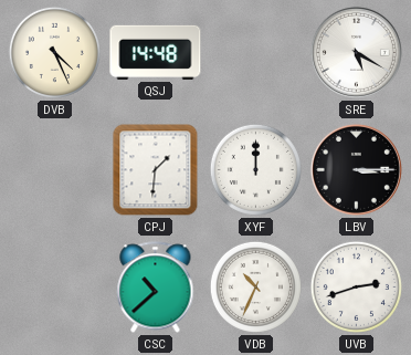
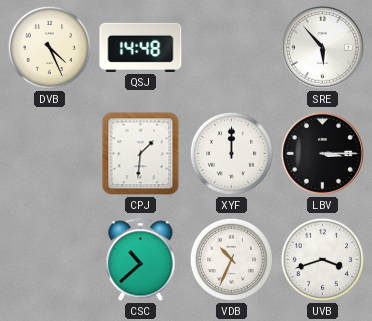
SRE: 5:20 -> 5:53 (322, 47)
UVB: 2:42 -> 3:42 (322, 259)
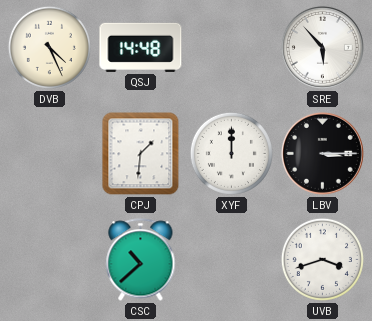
VDB: 10:34 -> none (231, 259)
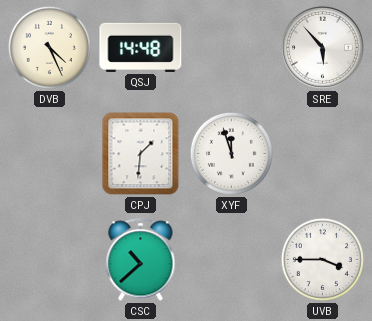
XYF: 12:00 -> 11:57 (231, 153)
LBV: 3:15 -> none (322, 153)
UVB: 3:42 -> 3:45 (322, 259)
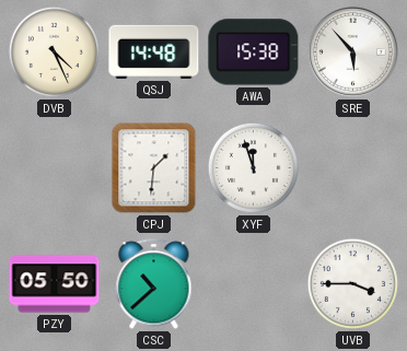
AWA: none -> 15:38 (254, 52)
PZY: none -> 05:50 (55, 284)
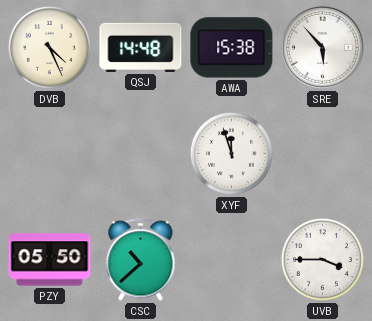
CPJ: 1:31 -> none (154, 168)
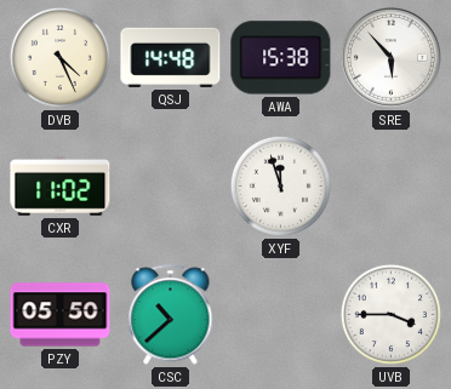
CXR: none -> 11:02 (61, 185)
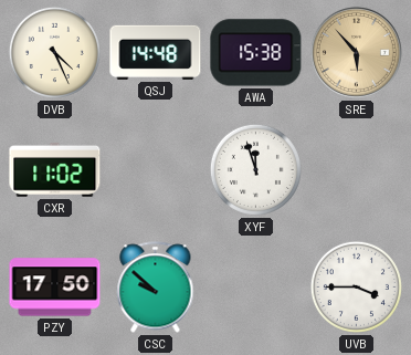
SRE dial: white -> champagne (356, 52)
PZY: 05:50 -> 17:50 (55, 288)
CSC: 10:38 -> 9:52 (156, 288)
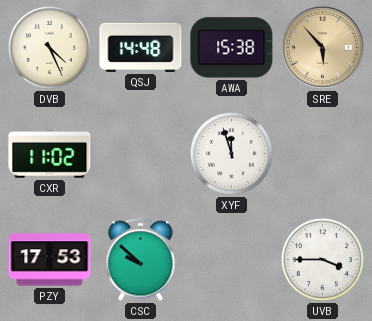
PZY: 17:50 -> 17:53 (50, 260)
